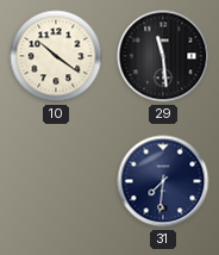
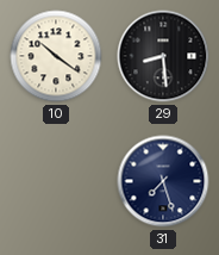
29: 11:29 -> 8:29 (163, 56)
31: 7:31 -> 7:27 (163, 181)
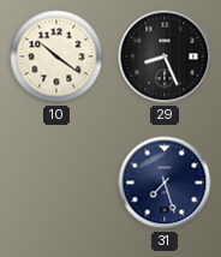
29: 8:29 -> 8:26 (165, 56)
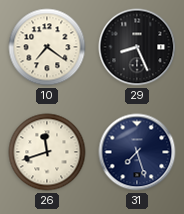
10: 10:21 -> 7:21 (47, 47)
26: none -> 11:42 (47, 152)
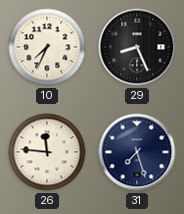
10: 7:21 -> 7:34 (47, 47)
26: 11:42 -> 11:46 (47, 152)
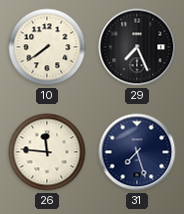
10: 7:34 -> 7:39 (47, 47)
29: 8:26 -> 7:26 (137, 47)
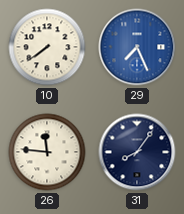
29 dial: black -> blue (137, 47)
31: 7:27 -> 8:06 (137, 152)
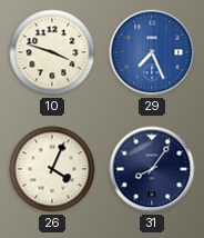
10: 7:39 -> 3:48 (52, 52)
26: 11:46 -> 4:04 (52, 169)
